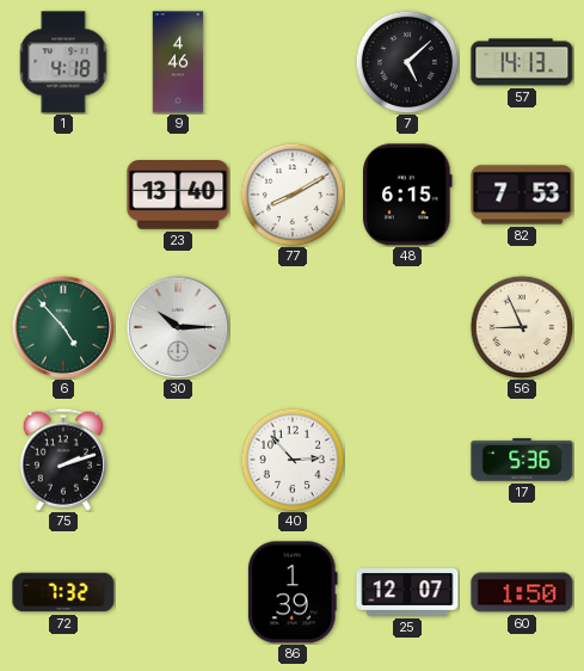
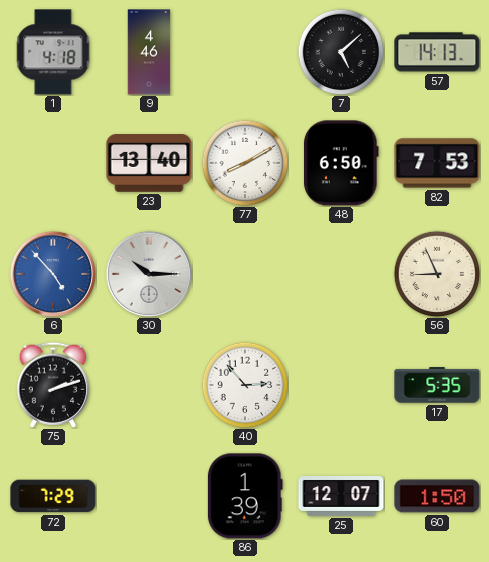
48: 6:15 -> 6:50 (341, 163)
6 dial: green -> blue (52, 273)
17: 5:36 -> 5:35 (437, 385)
72: 7:32 -> 7:29 (53, 496)
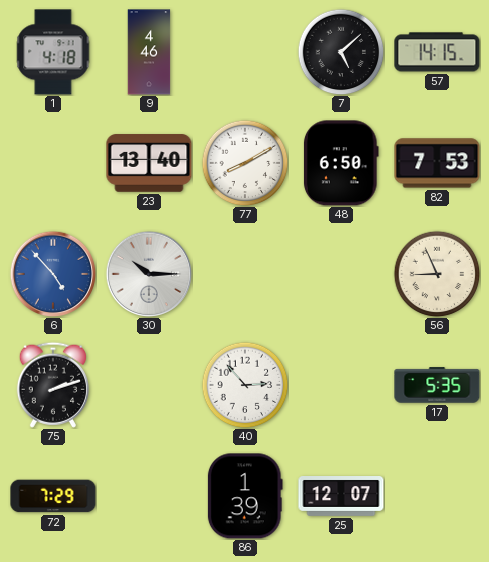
57: 14:13 -> 14:15 (437, 52)
60: 1:50 -> none (437, 496)
